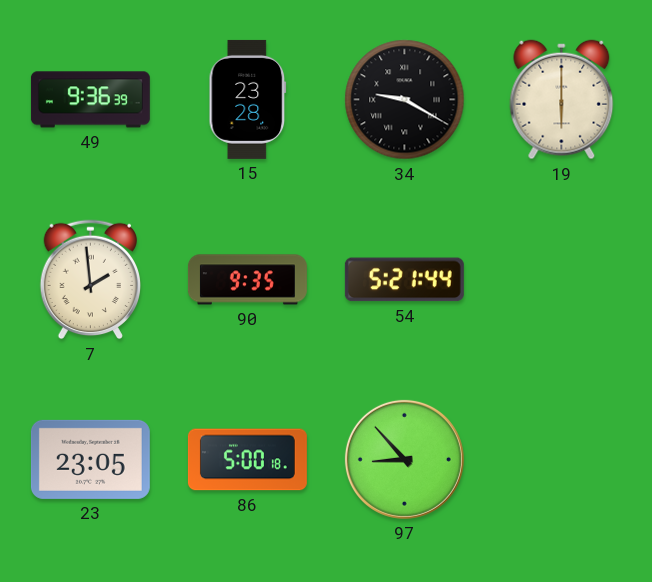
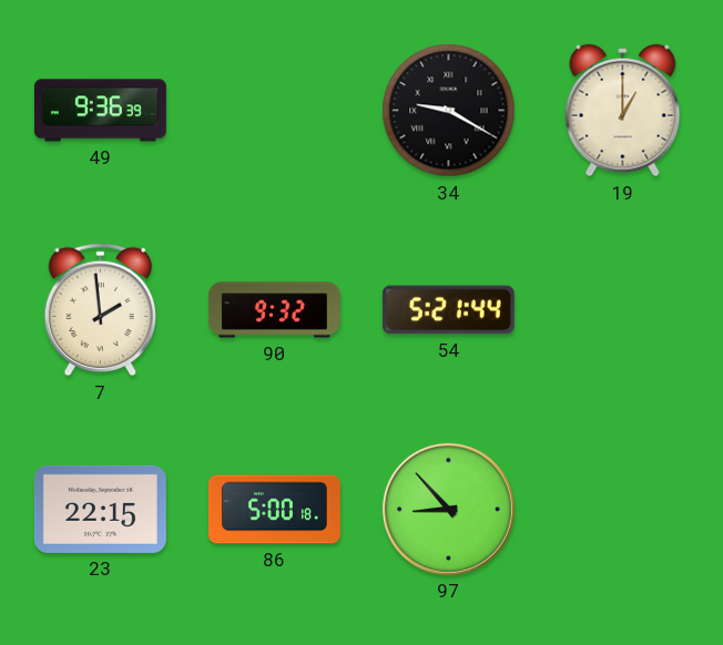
15: 23:28 -> none (248, 99)
19: 6:00 -> 1:00 (623, 111)
90: 9:35 -> 9:32 (274, 310)
23: 23:05 -> 22:15 (100, 509)
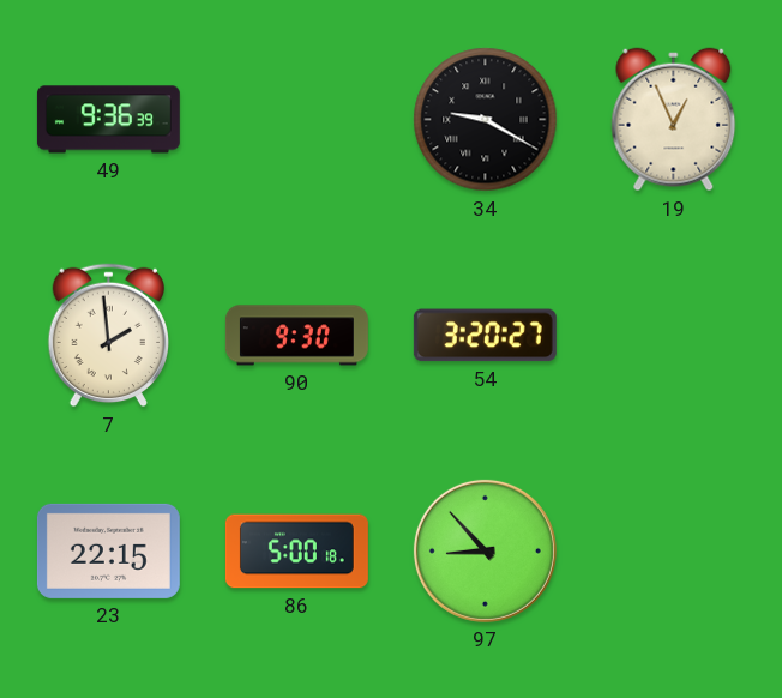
19: 1:00 -> 12:56 (674, 120)
90: 9:32 -> 9:30 (296, 336)
54: 5:21 -> 3:20 (485, 336)
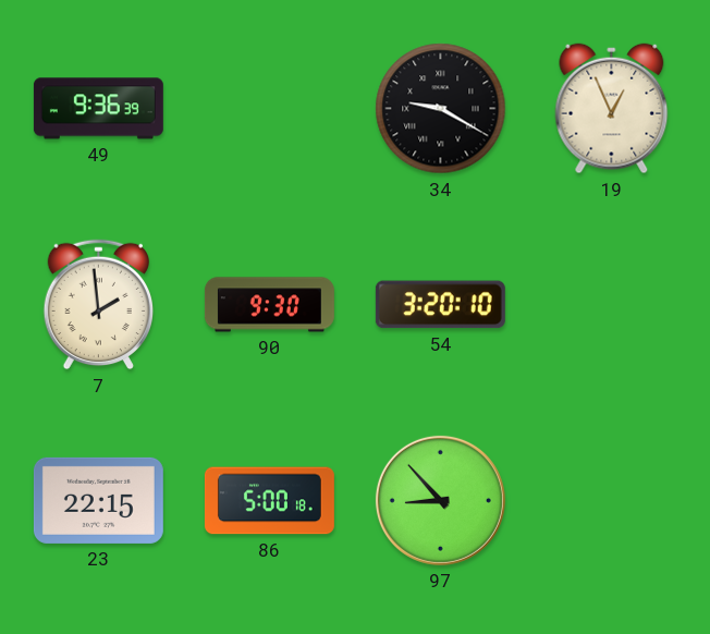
54: 3:20:27 -> 3:20:10 (440, 305)
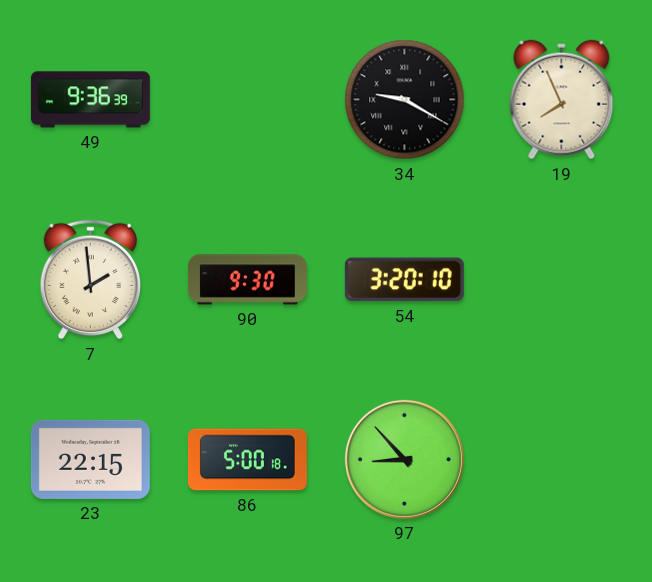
19: 12:56 -> 7:56 (562, 100)
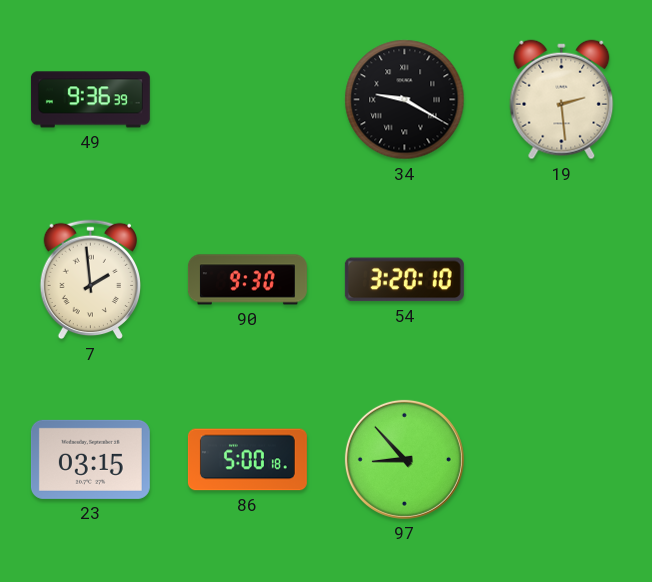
19: 7:56 -> 2:29 (562, 100)
23: 22:15 -> 03:15 (90, 459)
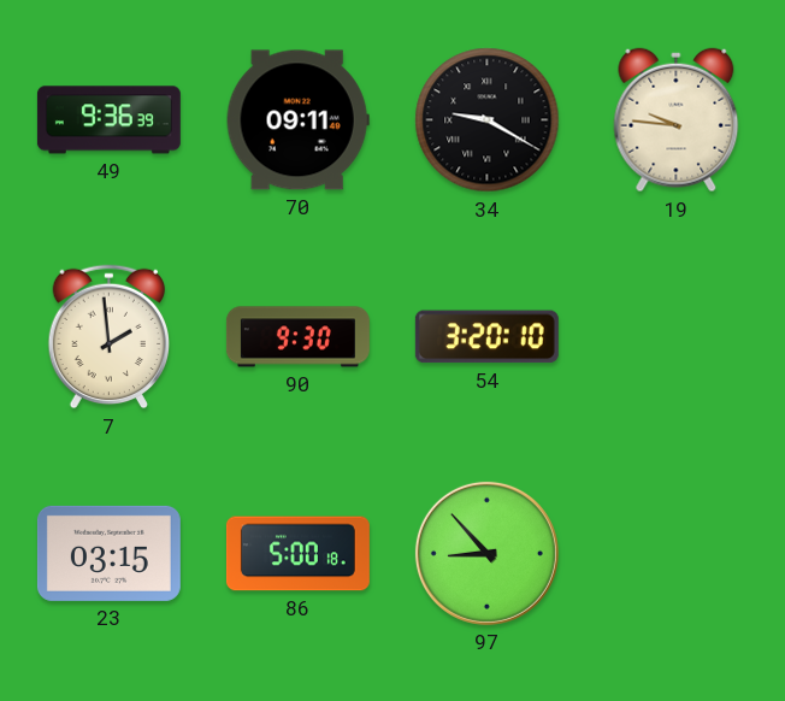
70: none -> 09:11 (297, 120)
19: 2:29 -> 9:46 (677, 120)
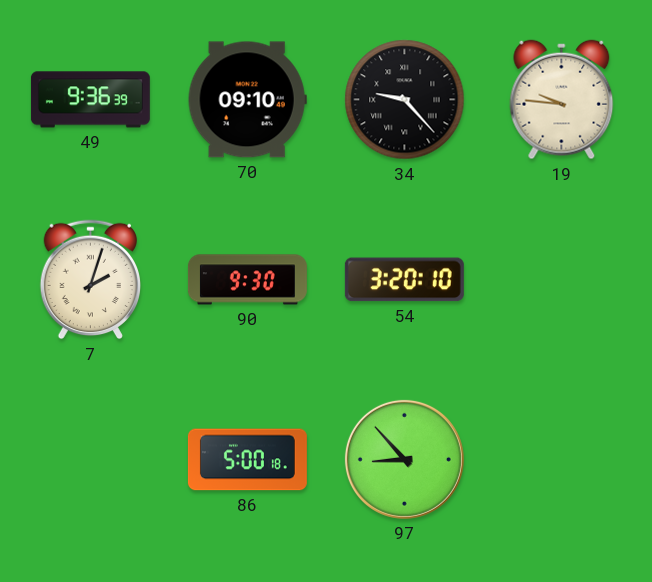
70: 09:11 -> 09:10 (247, 100)
34: 9:20 -> 9:23 (405, 100)
7: 1:59 -> 2:03 (90, 280)
23: 03:15 -> none (108, 553)
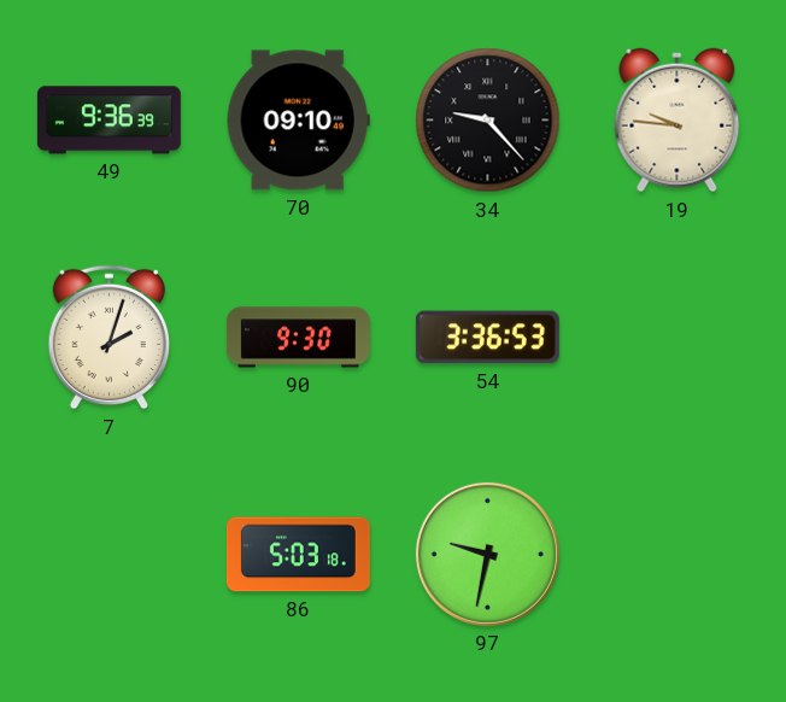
54: 3:20 -> 3:36 (487, 338)
86: 5:00 -> 5:03 (298, 555)
97: 8:53 -> 9:32 (487, 554)
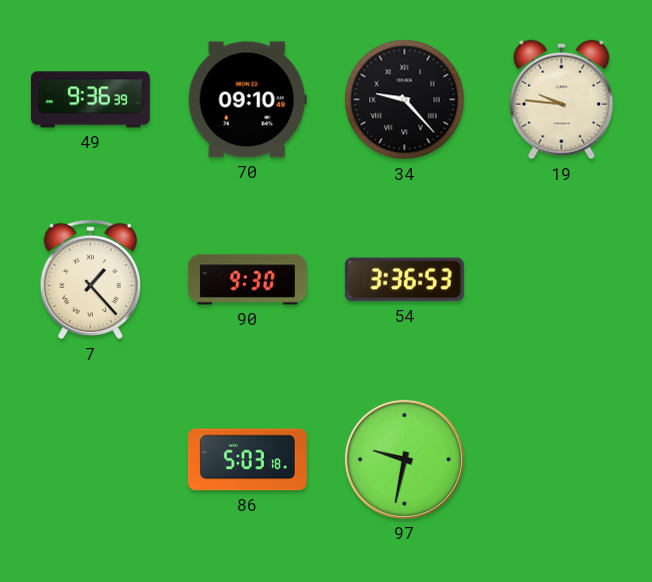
7: 2:03 -> 1:23 (90, 280)
